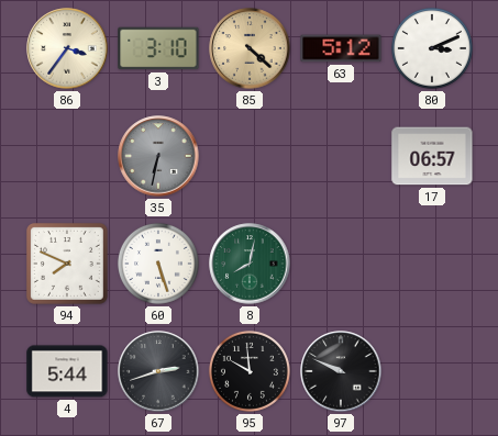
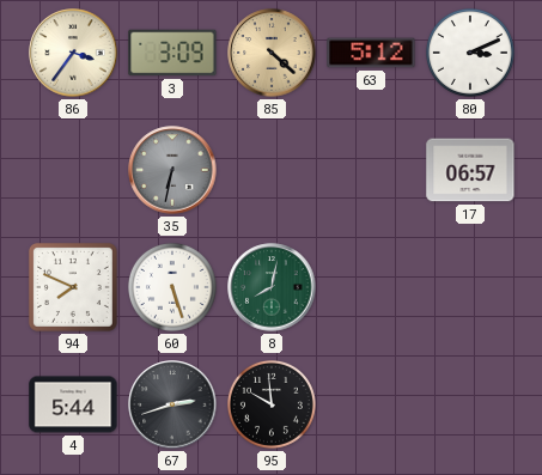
3: 3:10 -> 3:09 (172, 53)
97: 9:49 -> none (341, 371)
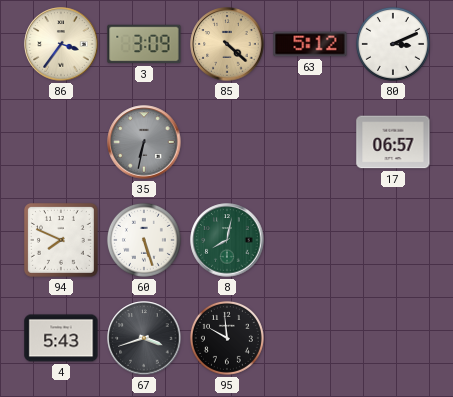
4: 5:44 -> 5:43 (61, 338)
67: 2:42 -> 3:42 (144, 338)
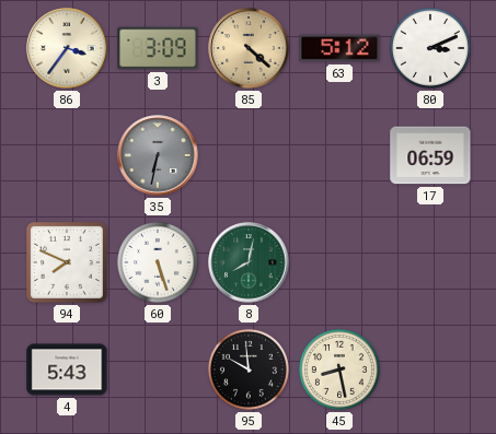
17: 06:57 -> 06:59 (430, 155)
67: 3:42 -> none (144, 338)
45: none -> 8:28 (339, 370)
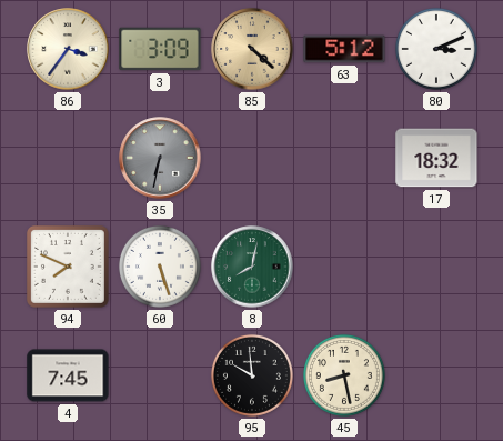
17: 06:59 -> 18:32 (436, 158)
4: 5:43 -> 7:45 (68, 375)
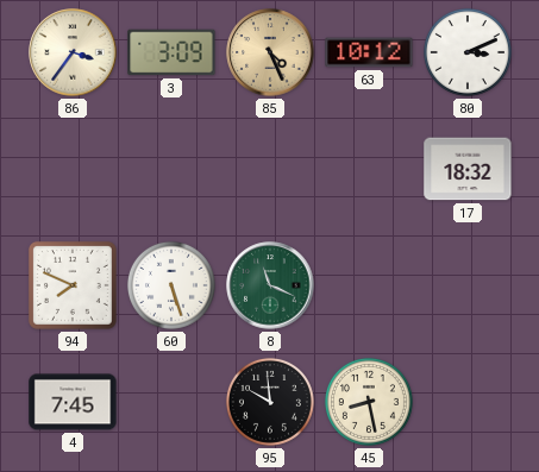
85: 4:22 -> 4:26 (270, 52)
63: 5:12 -> 10:12 (369, 52)
35: 6:32 -> none (160, 158)
8: 8:02 -> 11:19 (270, 285)
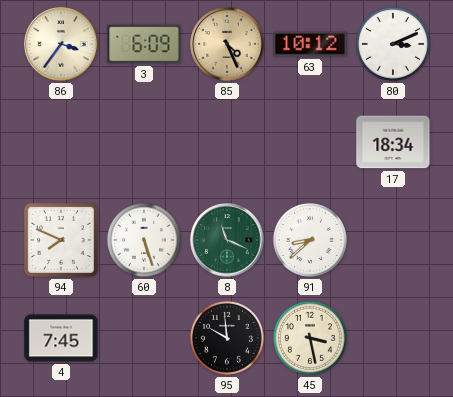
3: 3:09 -> 6:09 (144, 44)
17: 18:32 -> 18:34 (393, 142)
91: none -> 8:38 (310, 240)
45: 8:28 -> 3:28 (310, 338)
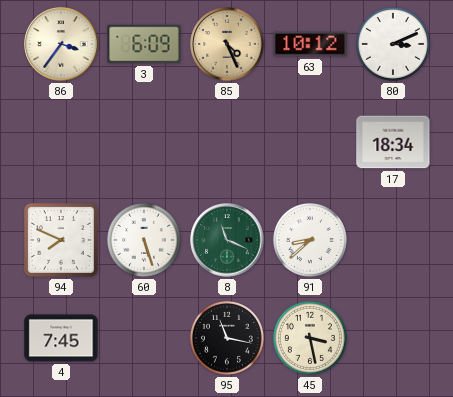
95: 9:59 -> 11:17 (227, 338)
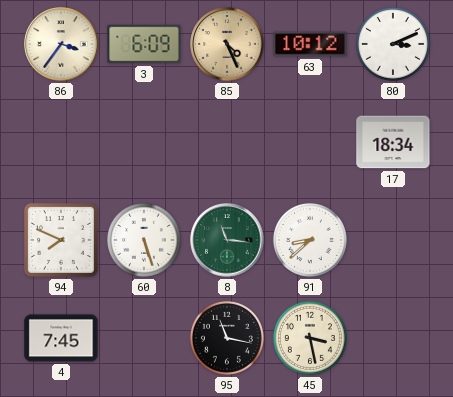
8: 11:19 -> 11:16 (227, 240)
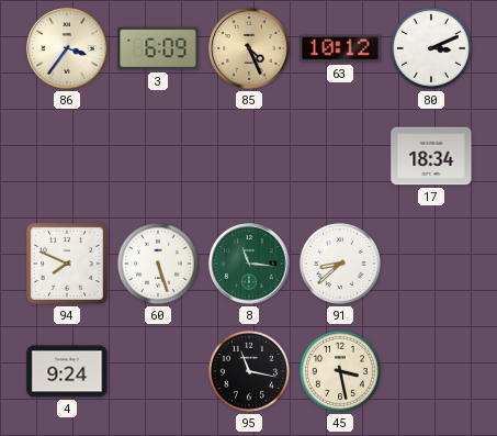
4: 7:45 -> 9:24 (67, 371)
